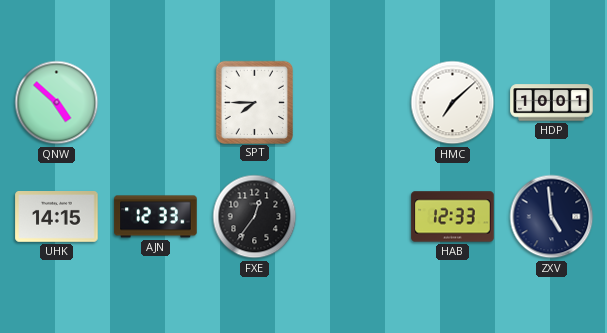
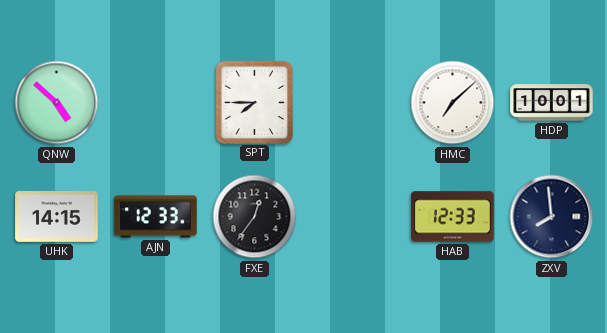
ZXV: 4:59 -> 7:59 (552, 217)
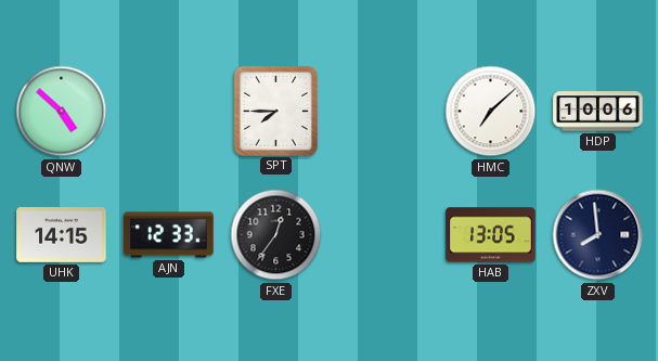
HDP: 10:01 -> 10:06 (598, 112)
HAB: 12:33 -> 13:05 (491, 235)
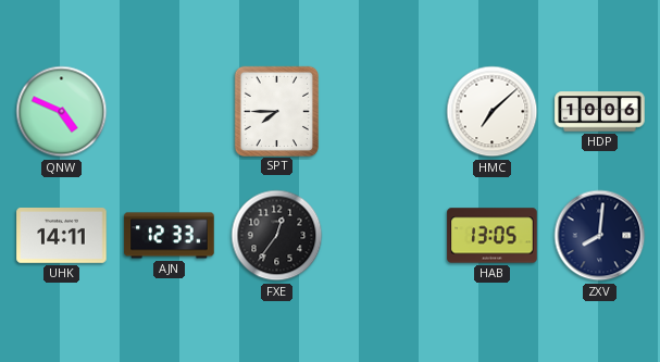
QNW: 4:52 -> 4:49 (62, 112)
UHK: 14:15 -> 14:11 (62, 236)
ZXV: 7:59 -> 8:01 (600, 236)
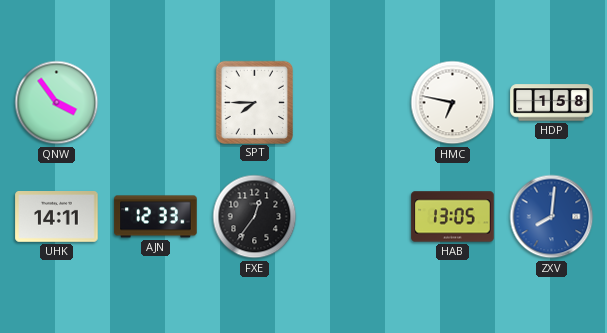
QNW: 4:49 -> 3:54 (57, 103)
HMC: 7:08 -> 6:47 (453, 103)
HDP: 10:06 -> 1:58 (552, 103)
ZXV dial: navy -> blue (552, 217)
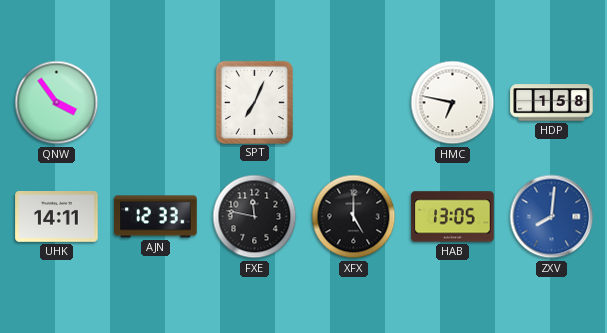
SPT: 7:45 -> 7:04 (254, 102)
FXE: 12:36 -> 11:47 (255, 217)
XFX: none -> 5:00 (354, 217)
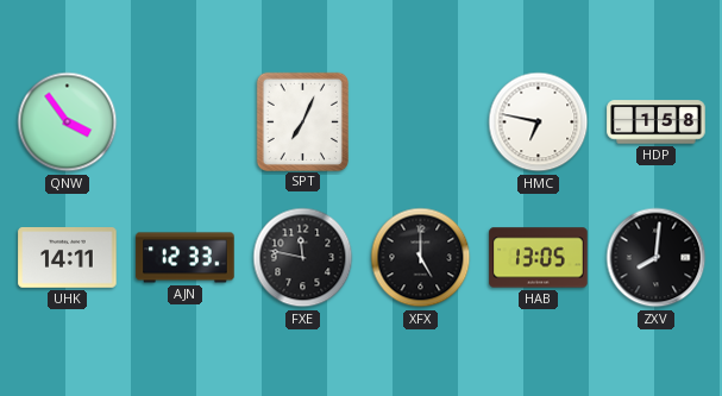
ZXV dial: blue -> black (657, 258)
